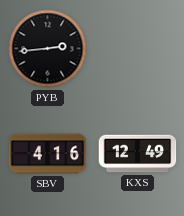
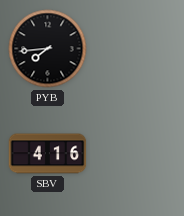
PYB: 2:44 -> 7:44 (48, 49)
KXS: 12:49 -> none (138, 154)
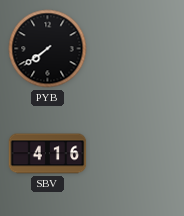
PYB: 7:44 -> 7:39 (48, 49)
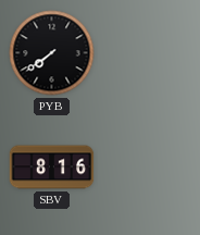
SBV: 4:16 -> 8:16 (52, 168)
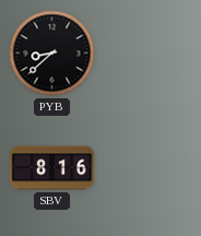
PYB: 7:39 -> 8:38 (52, 54)
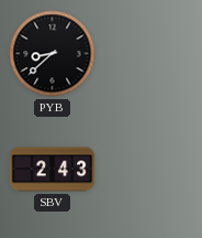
SBV: 8:16 -> 2:43 (53, 170)
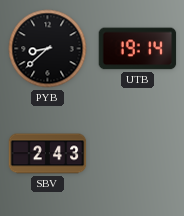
UTB: none -> 19:14 (138, 49)
